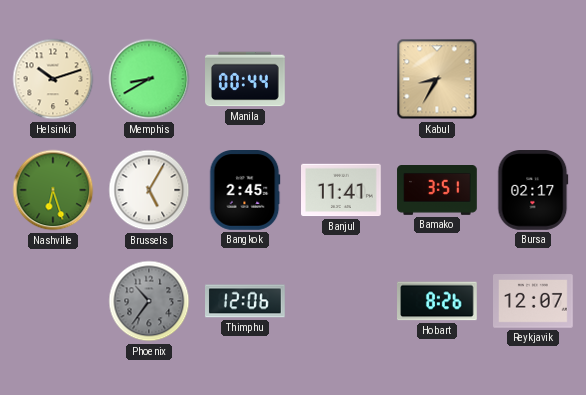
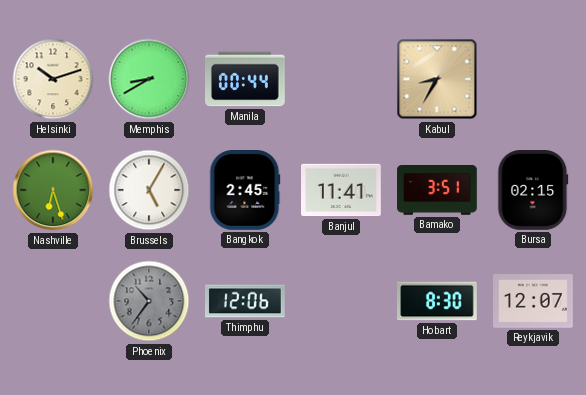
Bursa: 02:17 -> 02:15 (533, 191)
Hobart: 8:26 -> 8:30 (438, 301)
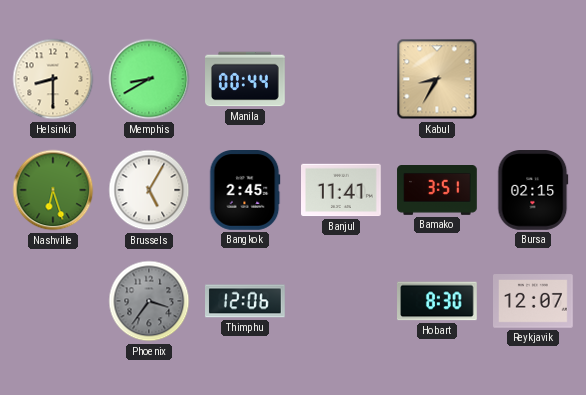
Helsinki: 10:12 -> 8:30 (53, 79)
Phoenix: 10:36 -> 3:36 (149, 301)
